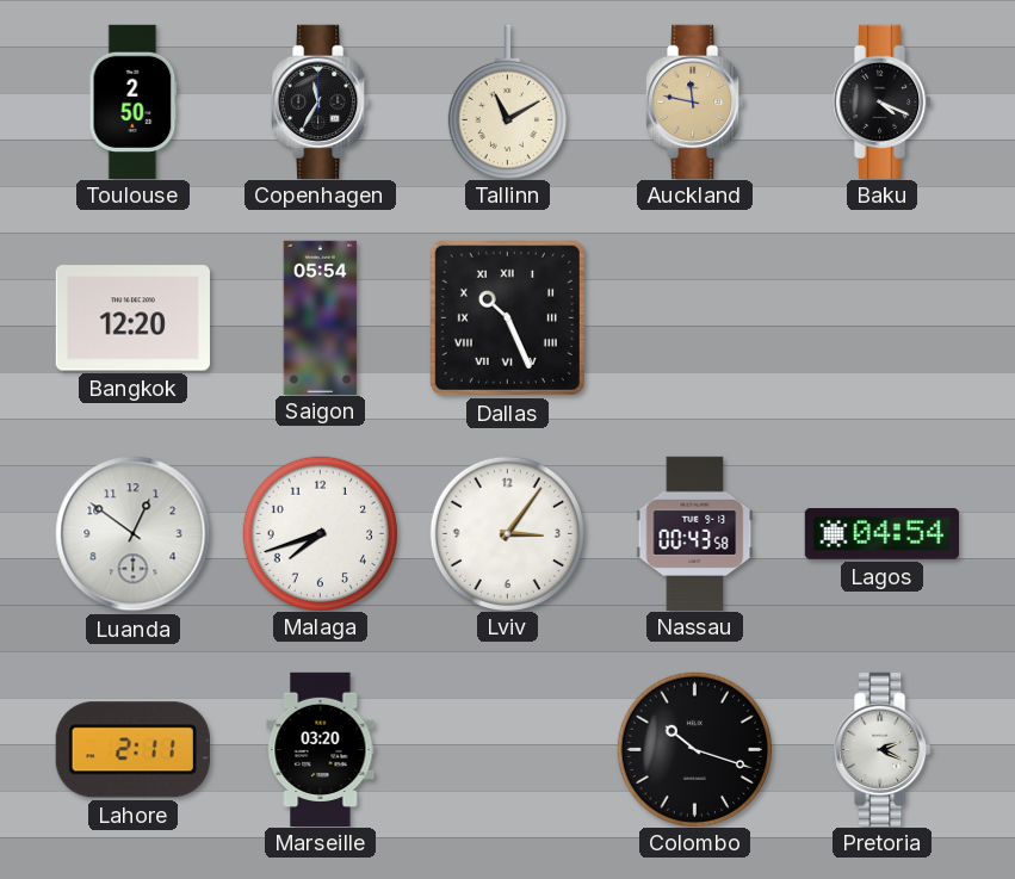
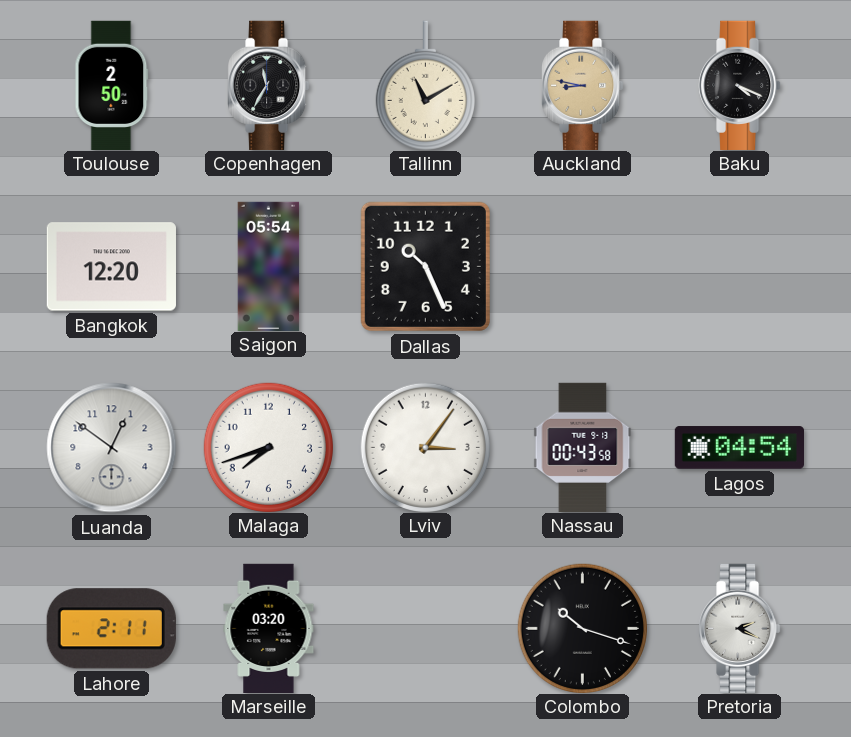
Auckland: 11:47 -> 8:47 (583, 85)
Dallas numerals: Roman -> Arabic (425, 266)
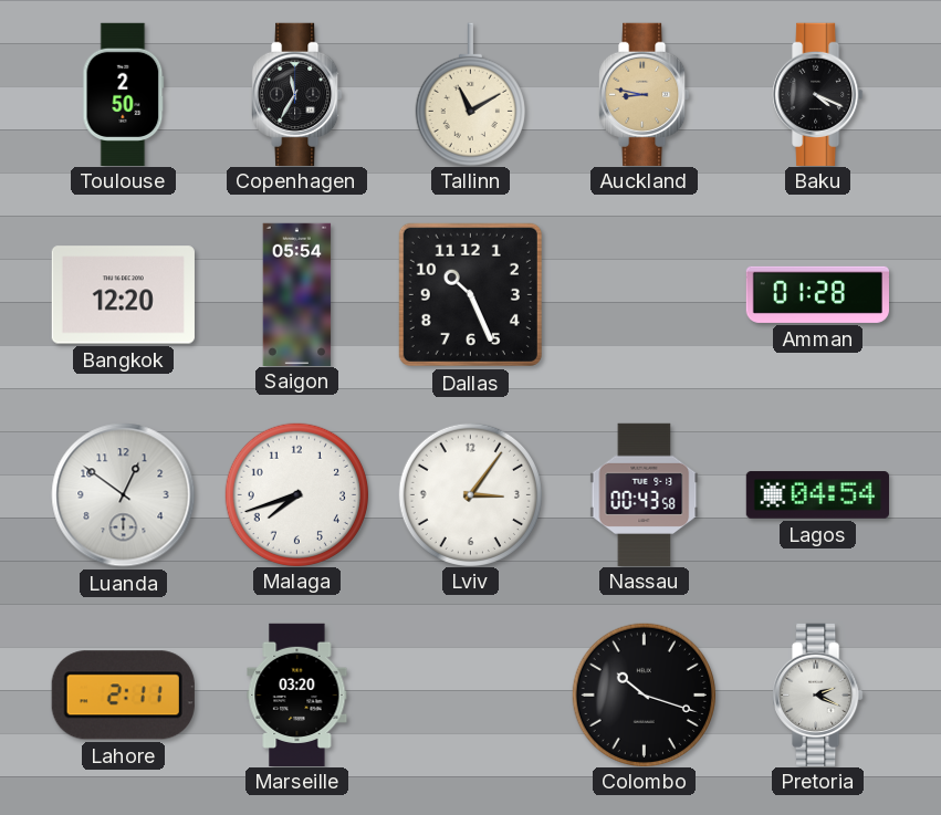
Amman: none -> 01:28 (817, 294)
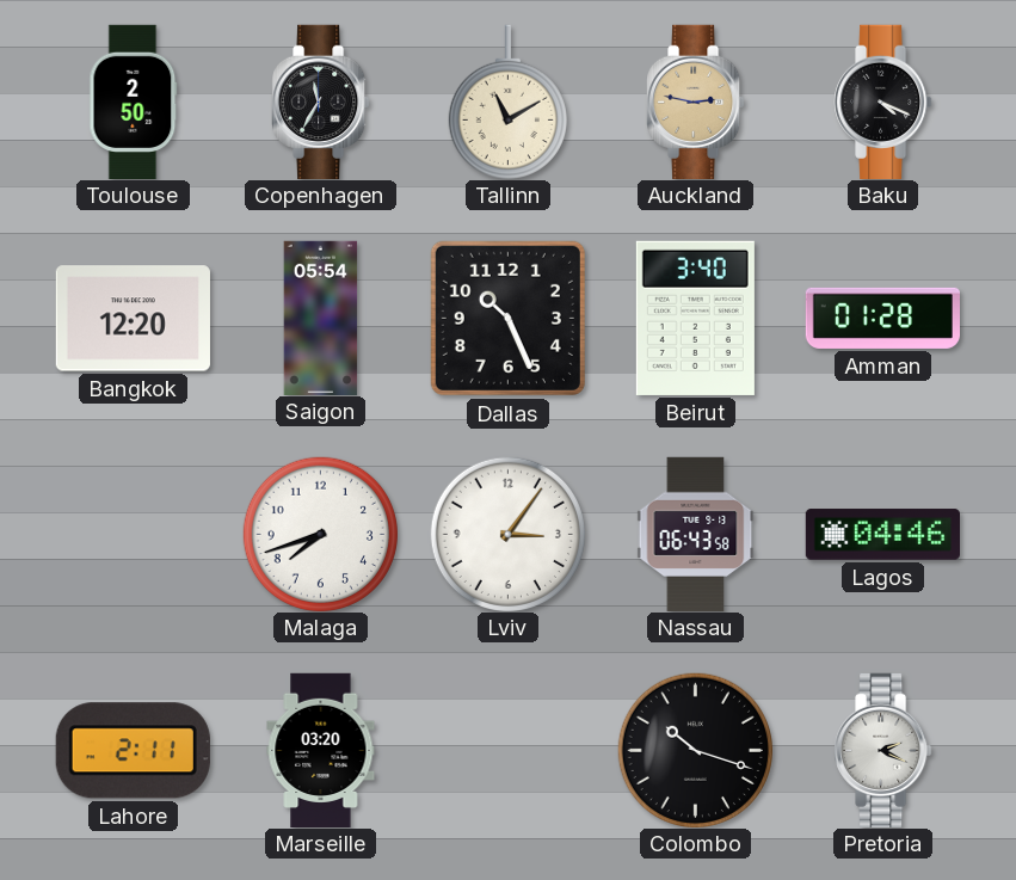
Auckland: 8:47 -> 2:47 (696, 101)
Beirut: none -> 3:40 (695, 318)
Luanda: 12:51 -> none (124, 495)
Nassau: 00:43 -> 06:43 (696, 534)
Lagos: 04:54 -> 04:46 (882, 535)
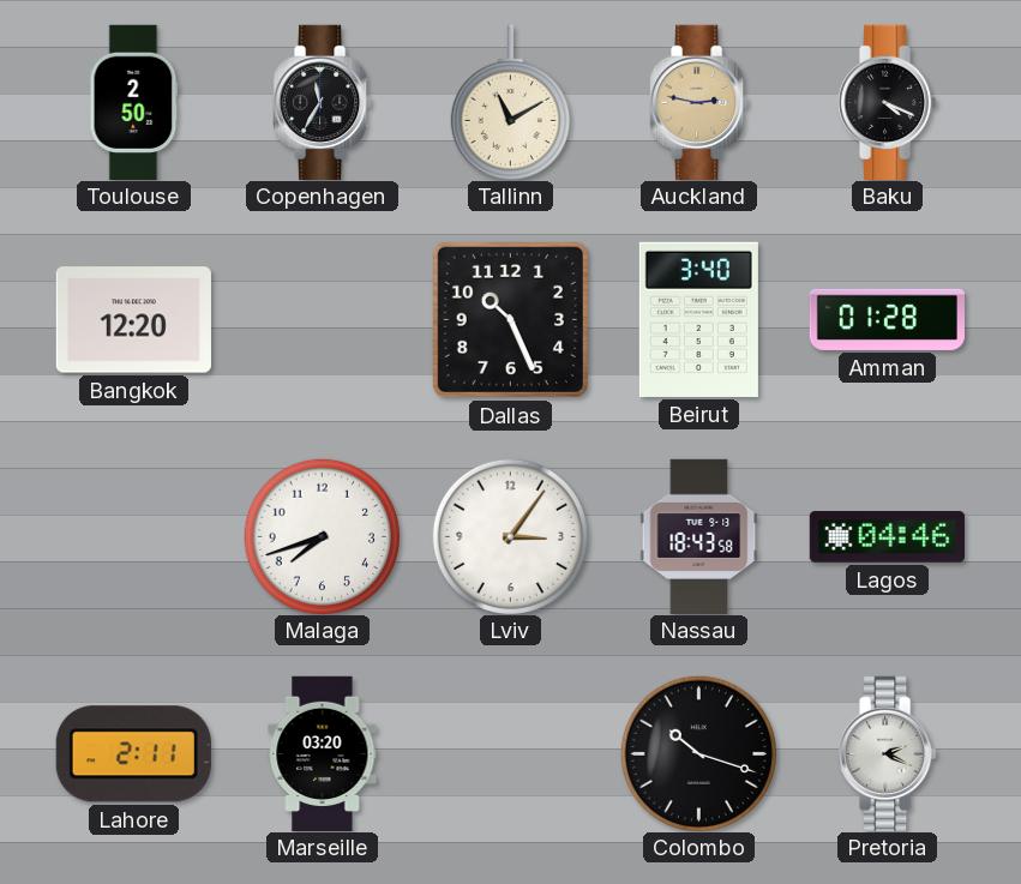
Saigon: 05:54 -> none (321, 318)
Nassau: 06:43 -> 18:43 (699, 536)
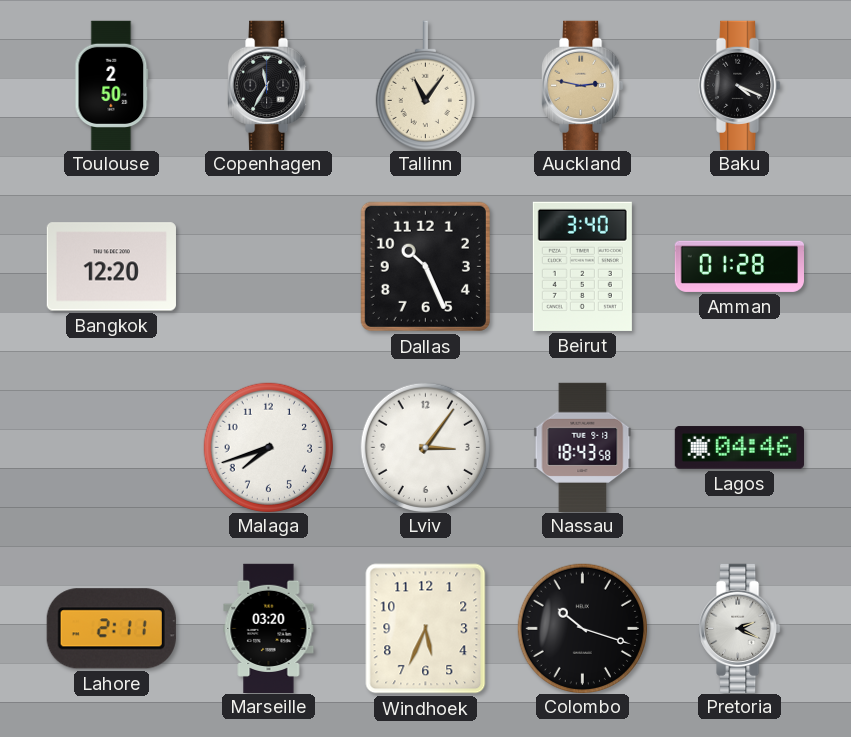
Tallinn: 11:10 -> 11:06 (425, 85)
Windhoek: none -> 5:34 (426, 629)
